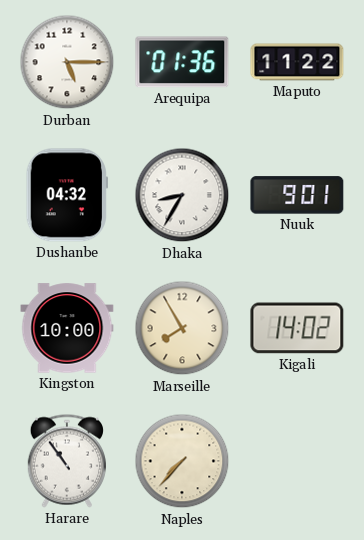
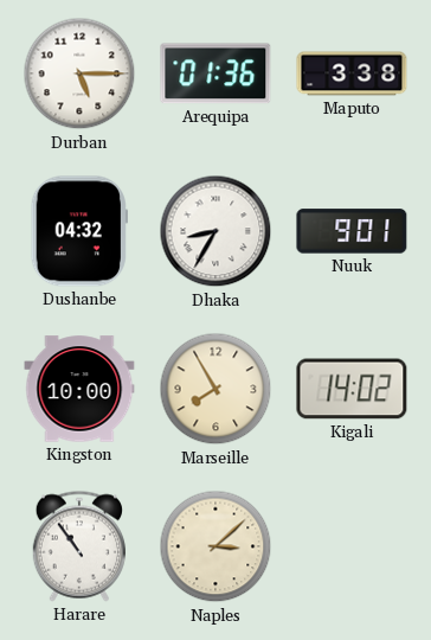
Maputo: 11:22 -> 3:38 (352, 73)
Naples: 7:37 -> 3:08 (215, 546)
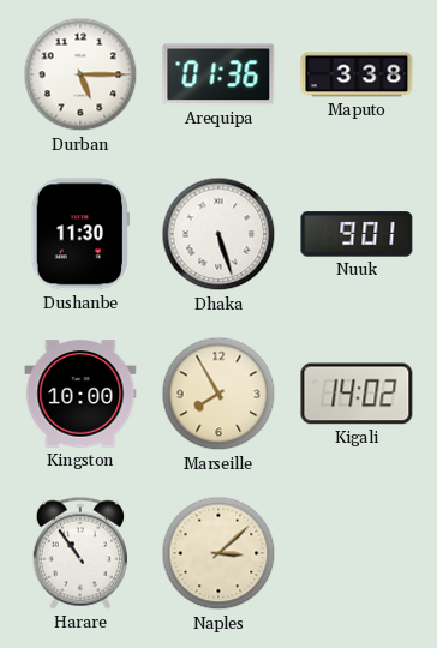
Dushanbe: 04:32 -> 11:30 (80, 234)
Dhaka: 8:35 -> 5:27 (218, 234)
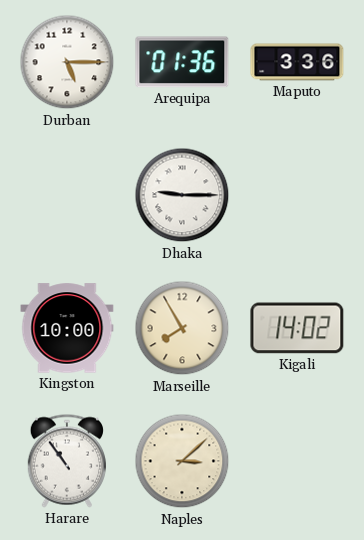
Maputo: 3:38 -> 3:36 (297, 62)
Dushanbe: 11:30 -> none (80, 234)
Dhaka: 5:27 -> 9:15 (182, 195)
Nuuk: 9:01 -> none (357, 234)
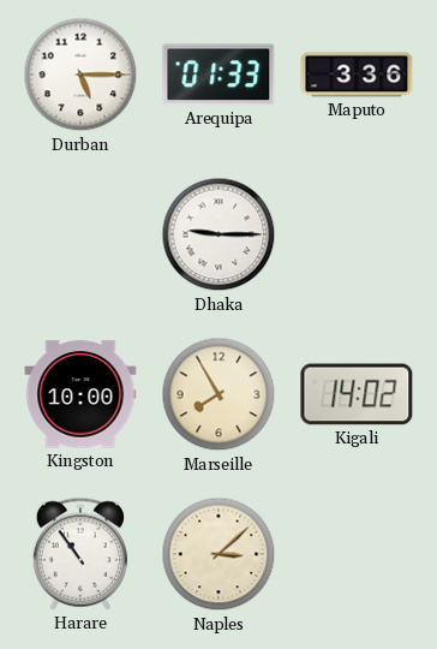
Arequipa: 01:36 -> 01:33 (218, 75)
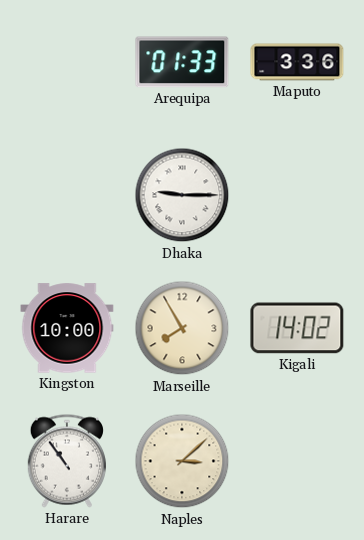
Durban: 5:15 -> none (80, 75)
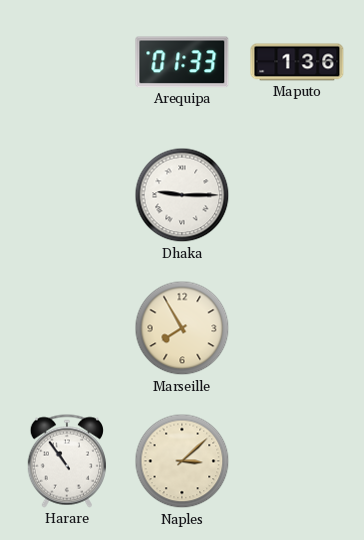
Maputo: 3:36 -> 1:36 (297, 62)
Kingston: 10:00 -> none (67, 328)
Kigali: 14:02 -> none (297, 328)
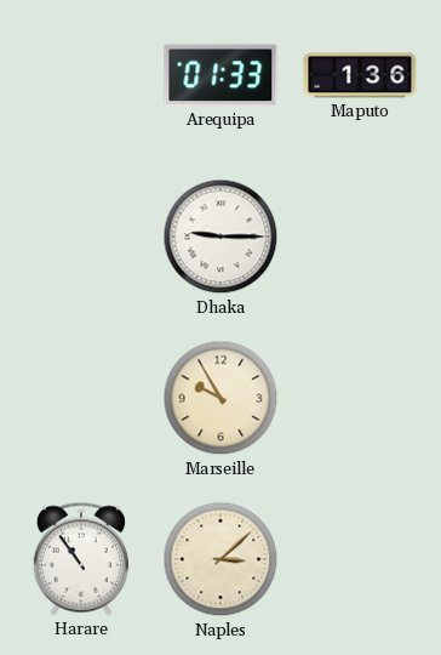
Marseille: 7:55 -> 9:55 (220, 398)
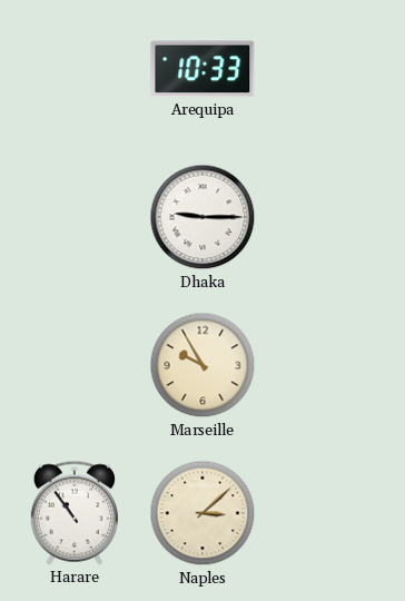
Arequipa: 01:33 -> 10:33 (202, 69)
Maputo: 1:36 -> none (360, 75)
